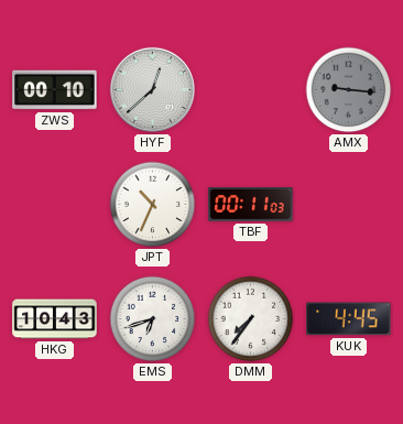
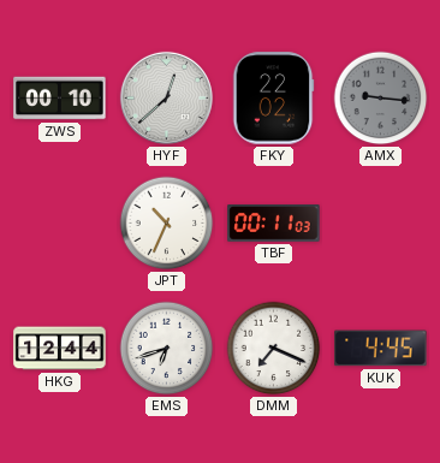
FKY: none -> 22:02 (273, 99)
HKG: 10:43 -> 12:44 (60, 349)
DMM: 7:36 -> 7:19 (274, 349)
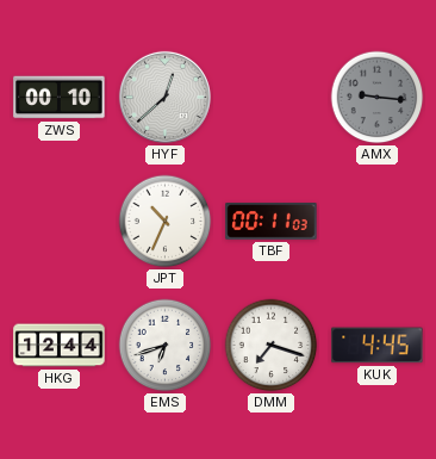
FKY: 22:02 -> none (273, 99)
DMM: 7:19 -> 7:18 (272, 346)
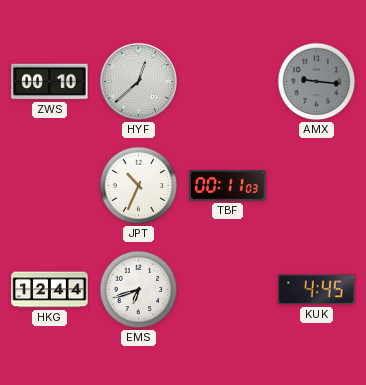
DMM: 7:18 -> none (272, 346)
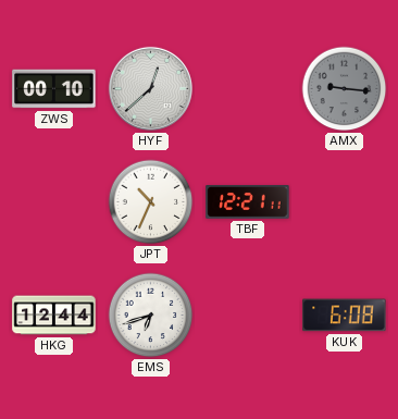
TBF: 00:11 -> 12:21 (248, 202)
KUK: 4:45 -> 6:08 (345, 316)
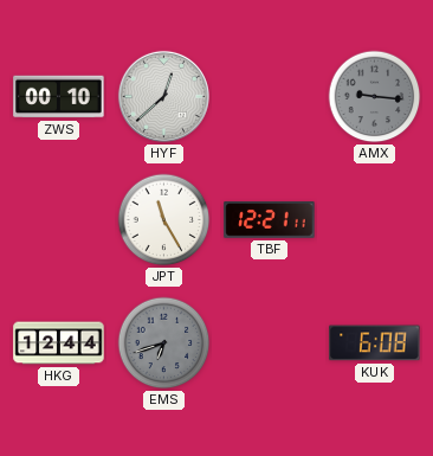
JPT: 10:34 -> 11:25 (164, 220)
EMS dial: white -> grey (164, 343)
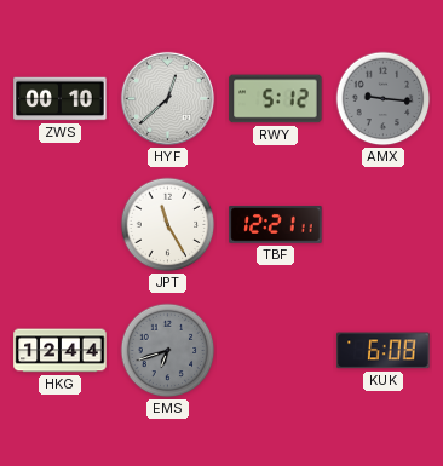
RWY: none -> 5:12 (276, 99)
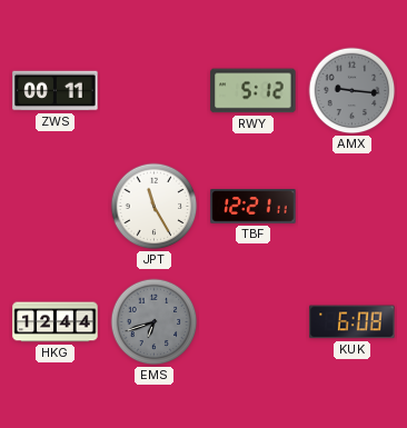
ZWS: 00:10 -> 00:11 (56, 91)
HYF: 12:38 -> none (167, 98)
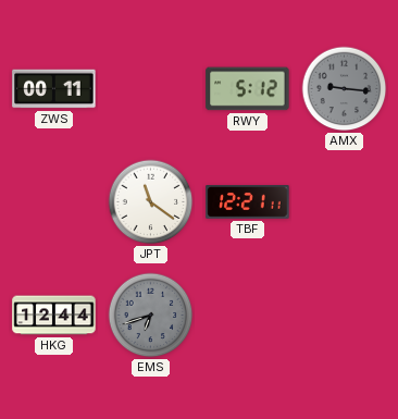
JPT: 11:25 -> 11:21 (151, 202)
KUK: 6:08 -> none (353, 322)
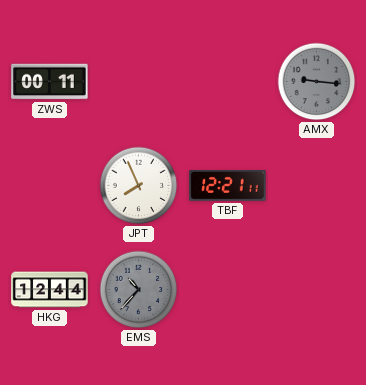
RWY: 5:12 -> none (248, 89)
JPT: 11:21 -> 7:56 (139, 186)
EMS: 6:42 -> 10:37 (139, 290)
